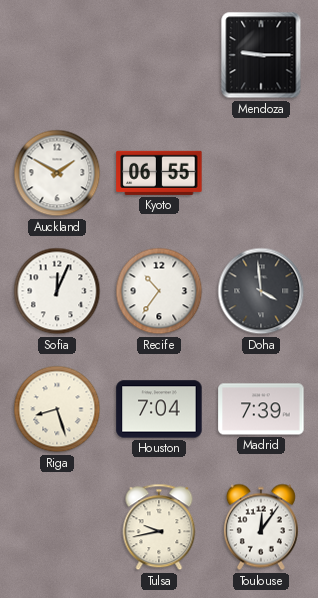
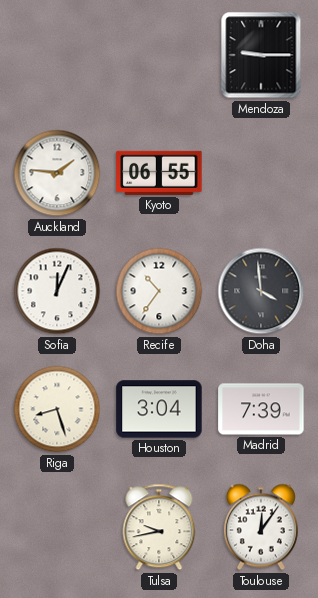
Auckland: 1:50 -> 1:46 (57, 173)
Houston: 7:04 -> 3:04 (159, 409)
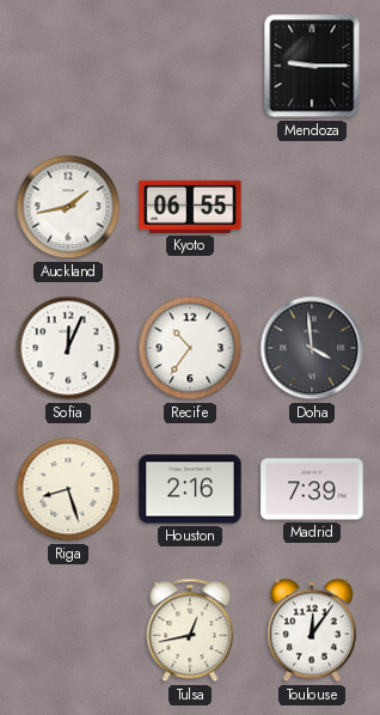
Auckland: 1:46 -> 1:43 (68, 207)
Houston: 3:04 -> 2:16 (190, 489)
Tulsa: 9:43 -> 12:43 (190, 630)
